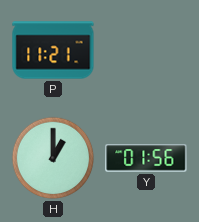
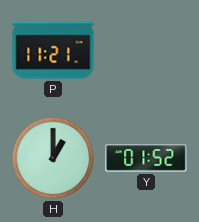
Y: 01:56 -> 01:52 (146, 158)
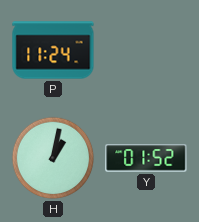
P: 11:21 -> 11:24 (53, 50)
H: 1:00 -> 1:02 (53, 158)
